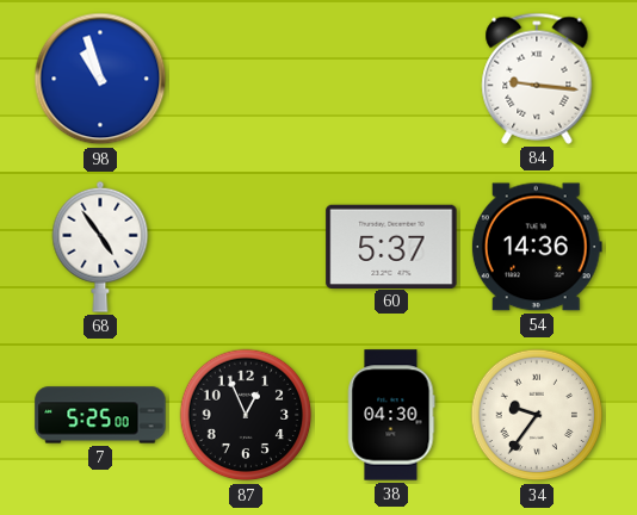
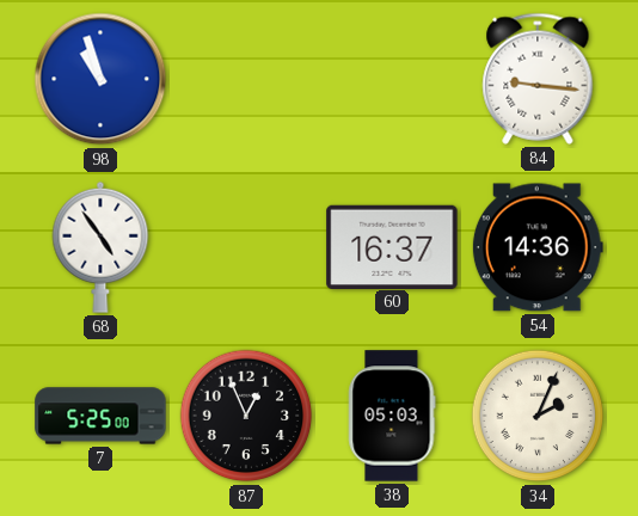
60: 5:37 -> 16:37 (392, 246)
38: 04:30 -> 05:03 (392, 416)
34: 9:36 -> 2:04 (538, 416)
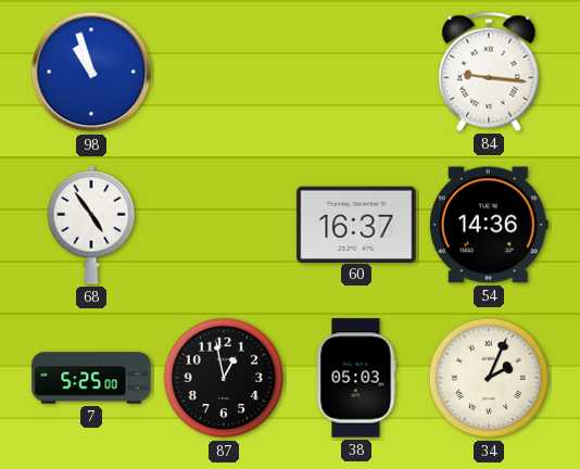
87: 12:56 -> 12:58 (224, 378)
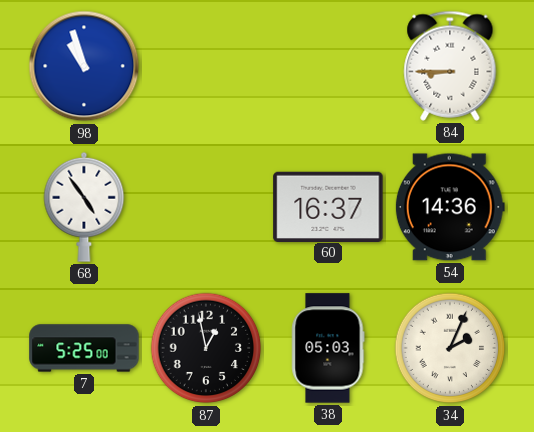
84: 9:16 -> 8:45 (450, 66)
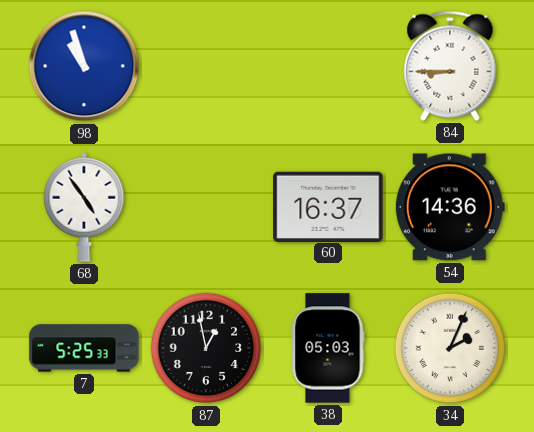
7: 5:25:00 -> 5:25:33 (84, 348)
